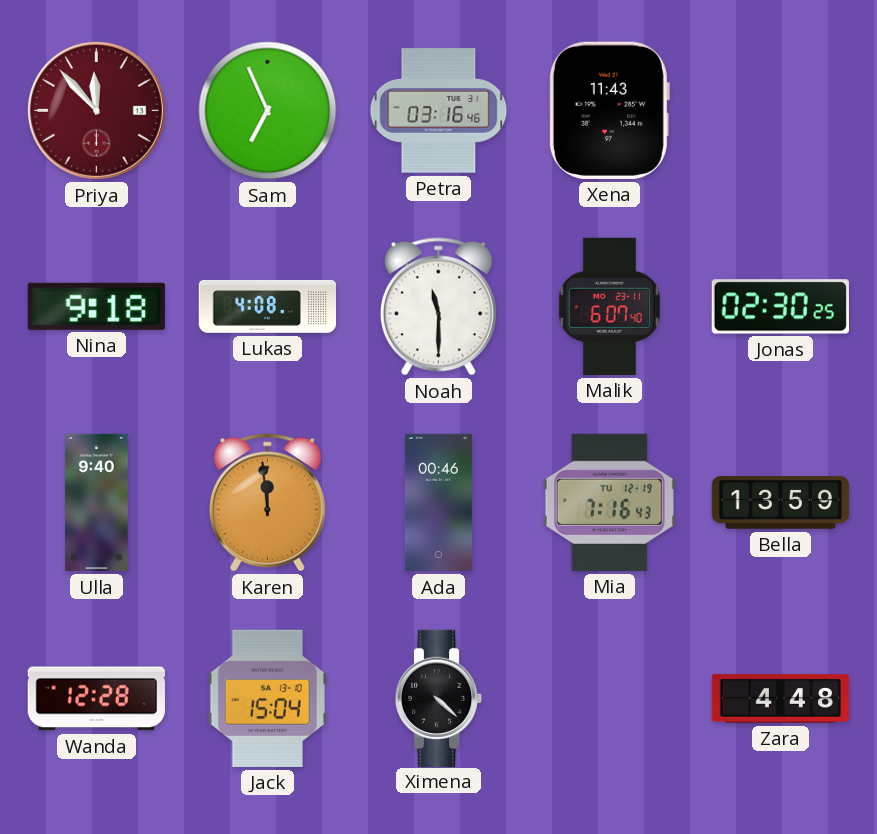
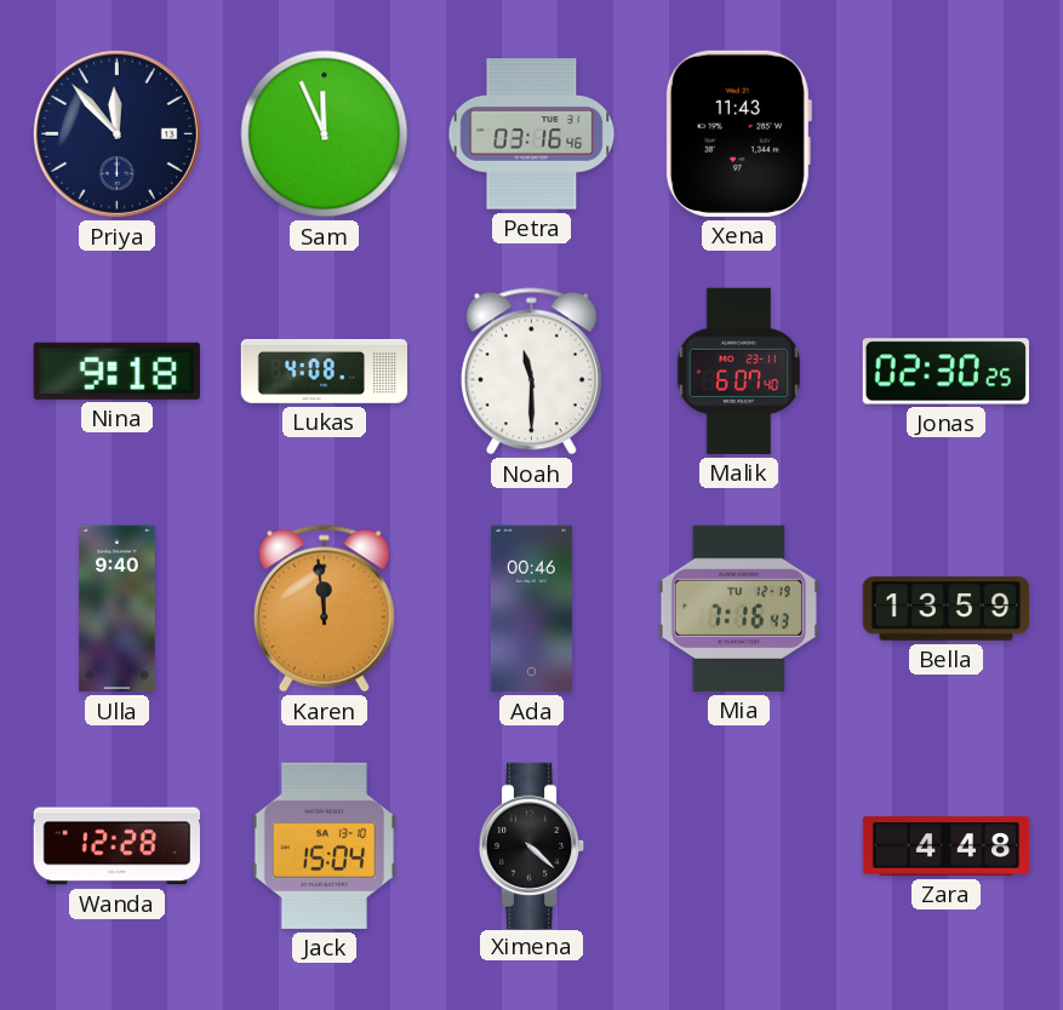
Priya dial: burgundy -> navy (116, 133)
Sam: 6:56 -> 11:56 (325, 134)
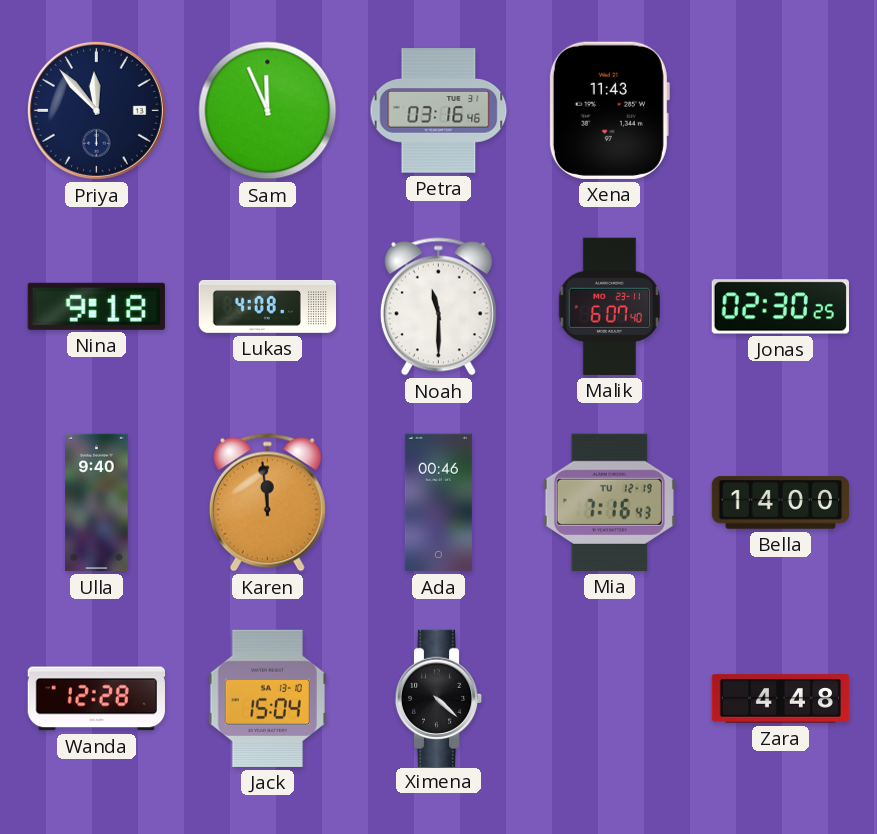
Bella: 13:59 -> 14:00 (781, 503)
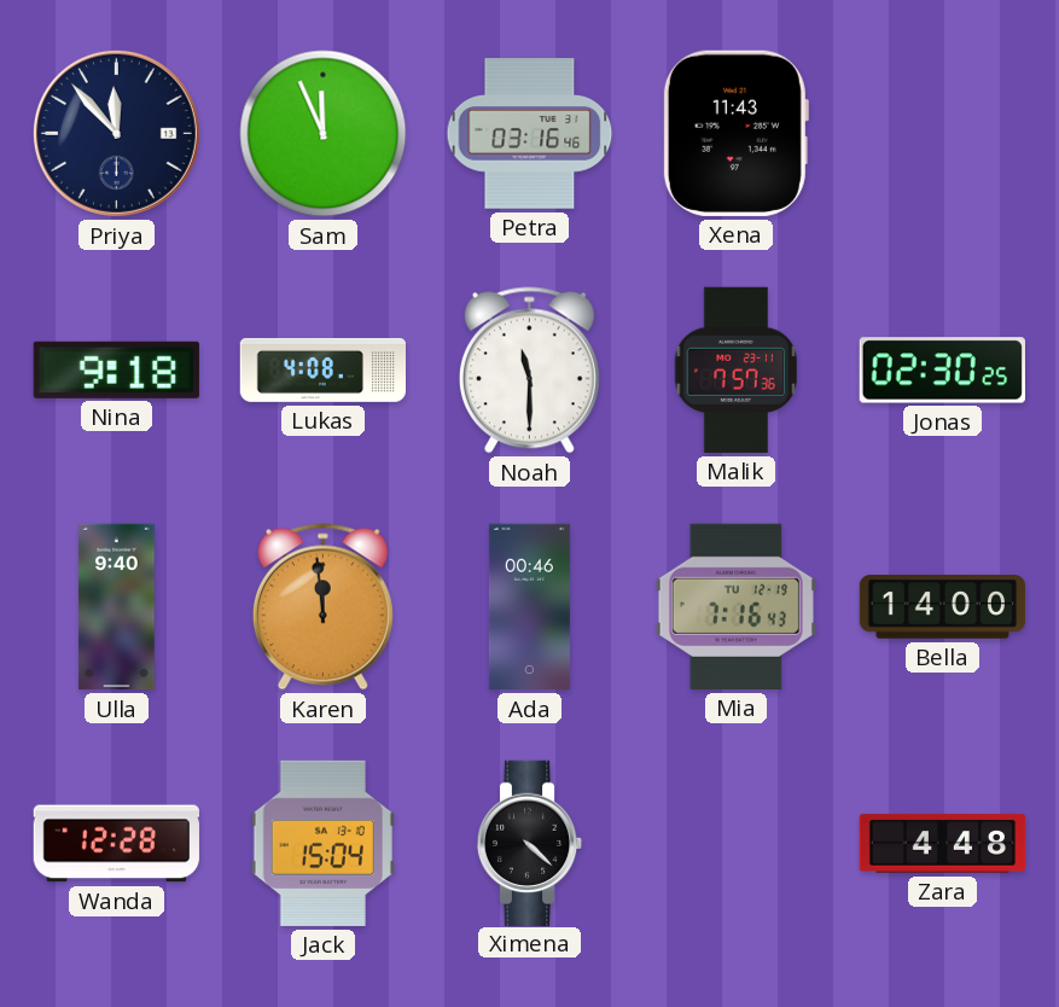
Malik: 6:07 -> 7:57 (735, 369)
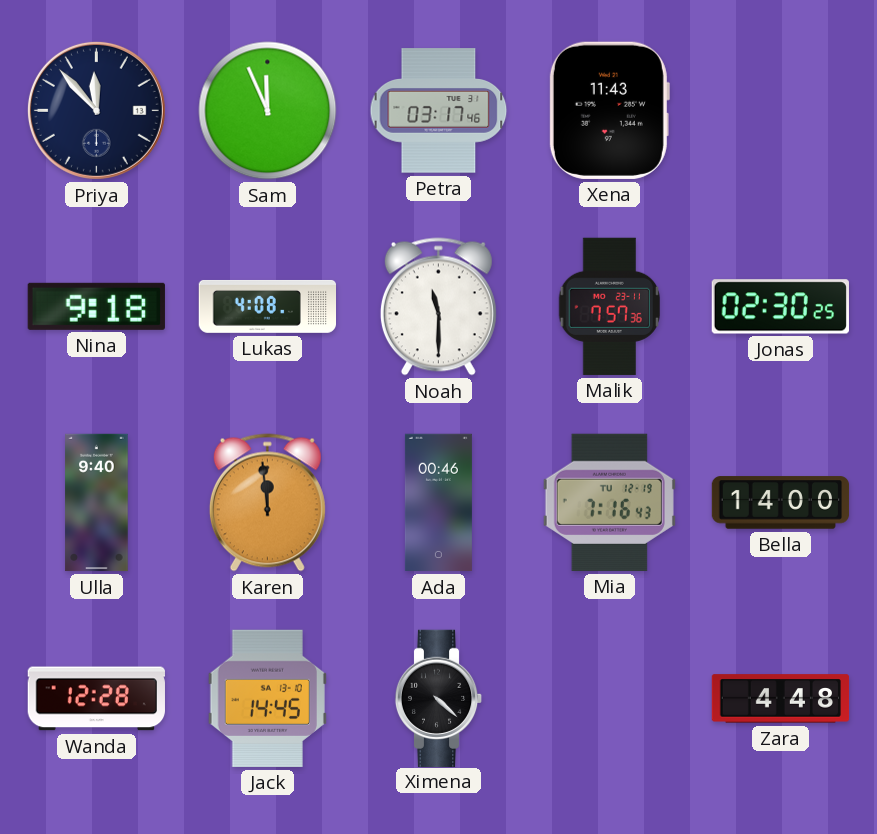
Petra: 03:16 -> 03:17 (439, 111)
Jack: 15:04 -> 14:45 (267, 698)
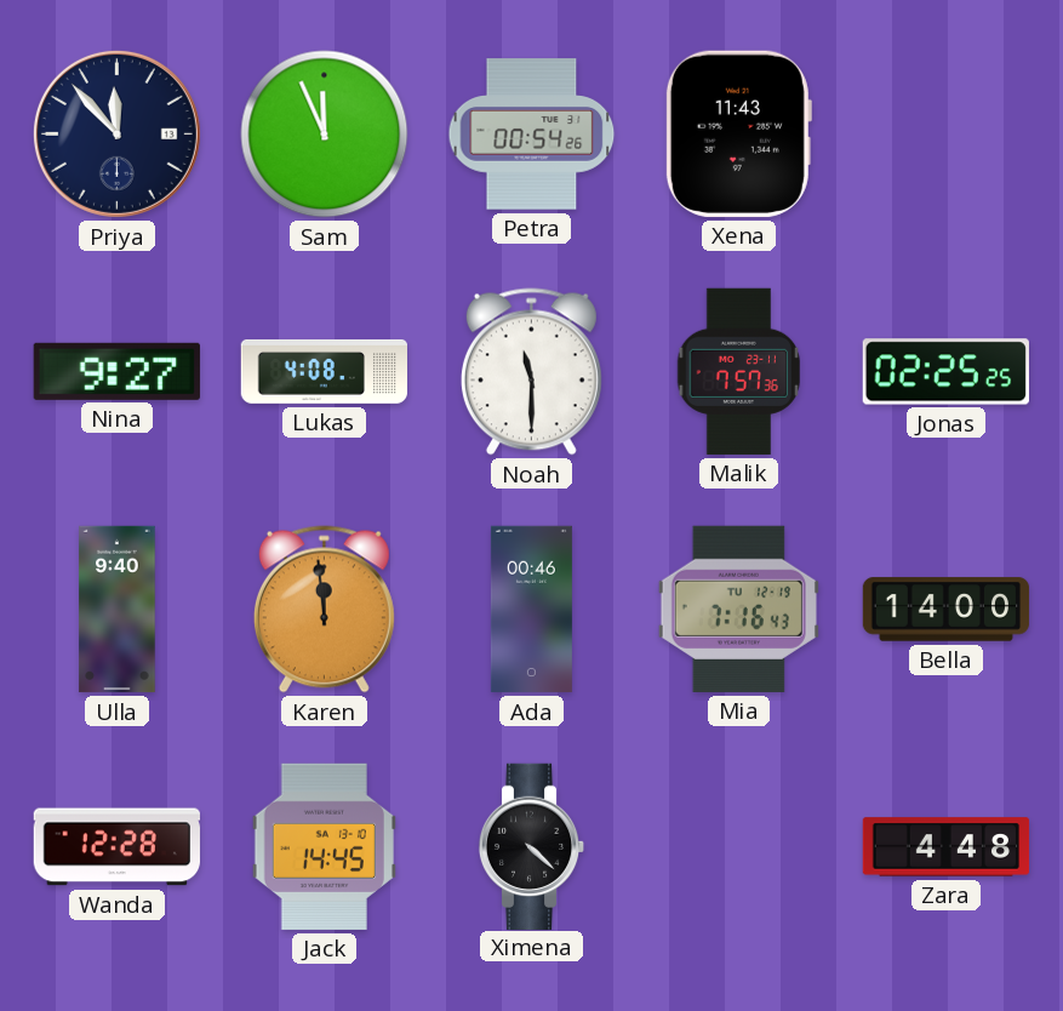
Petra: 03:17 -> 00:54 (532, 135)
Nina: 9:18 -> 9:27 (116, 371)
Jonas: 02:30 -> 02:25 (945, 372)
